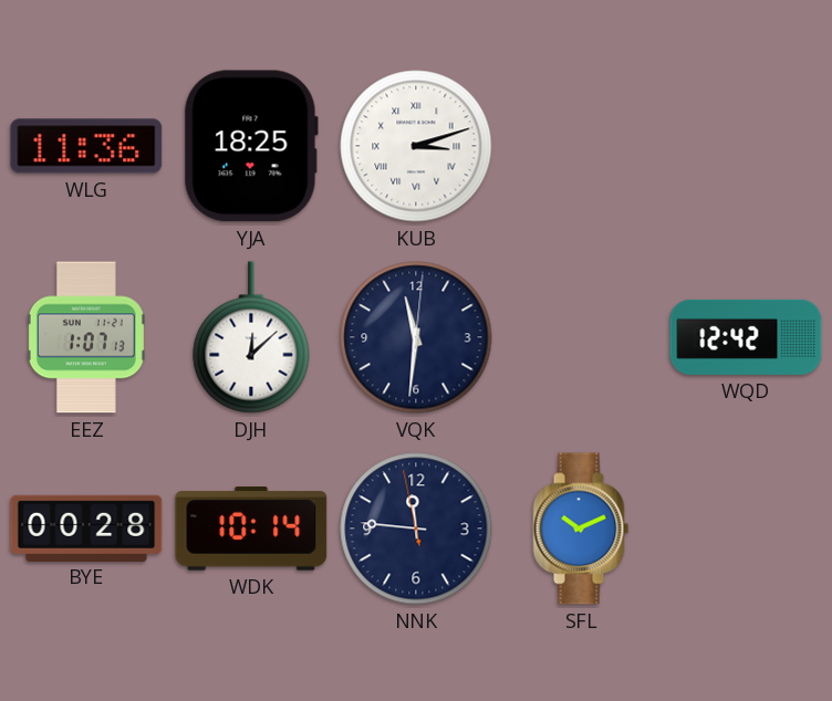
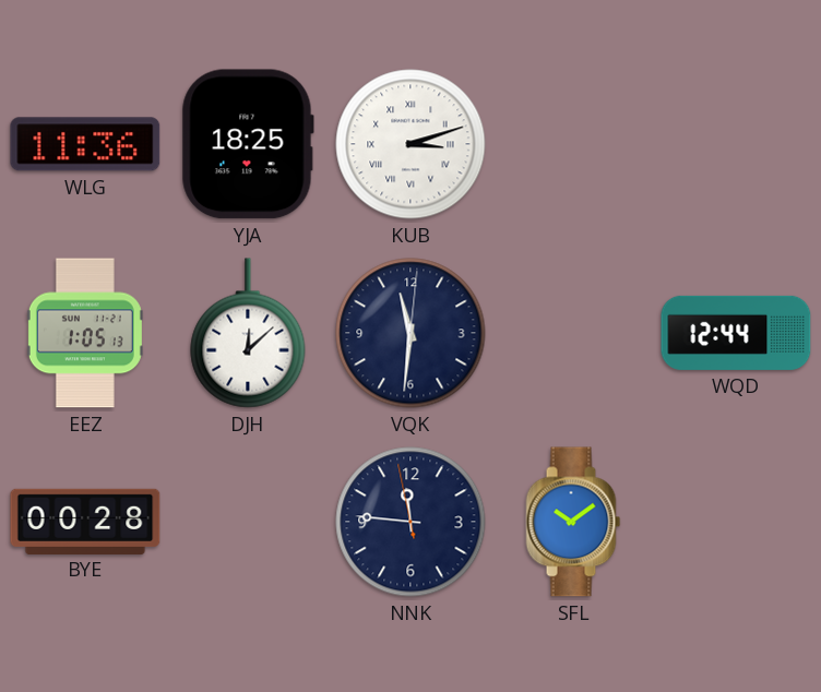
EEZ: 1:07 -> 1:05 (85, 333)
WQD: 12:42 -> 12:44 (736, 333)
WDK: 10:14 -> none (251, 529)
SFL: 10:11 -> 10:09 (573, 522)
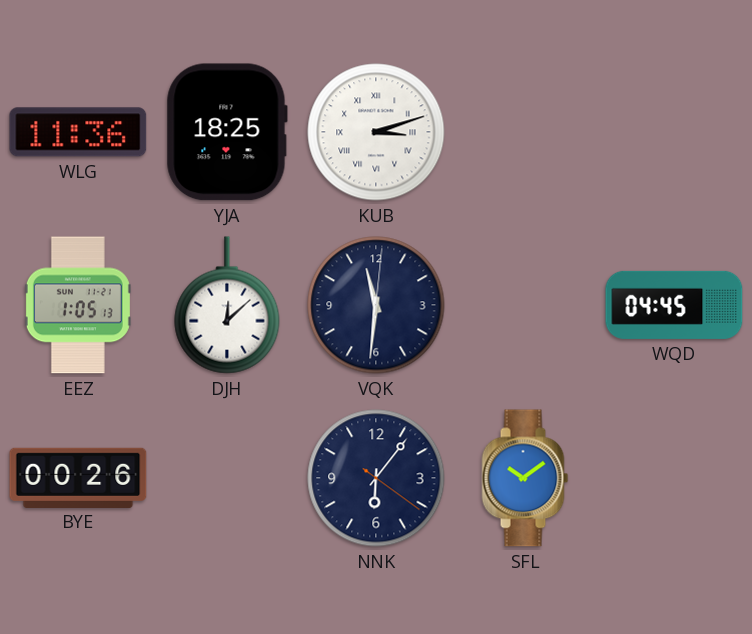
WQD: 12:44 -> 04:45 (674, 305)
BYE: 00:28 -> 00:26 (78, 477)
NNK: 11:45 -> 6:06 (376, 478)
